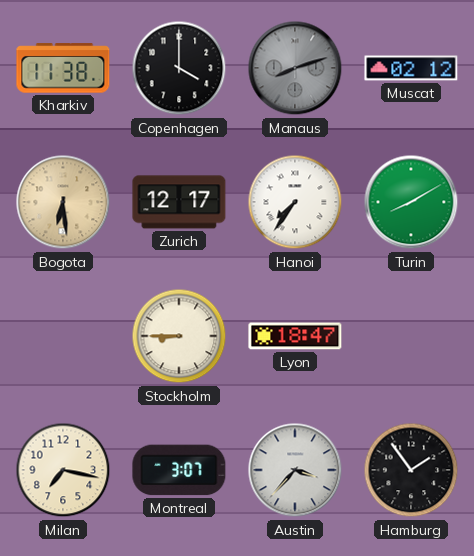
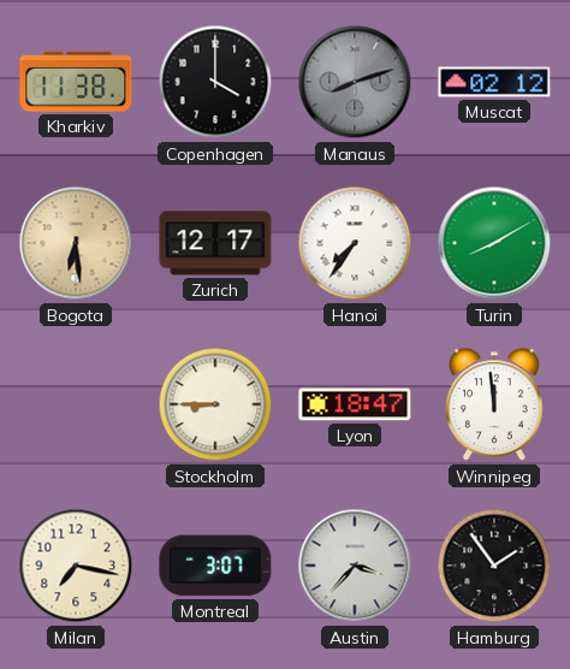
Winnipeg: none -> 11:59 (494, 405)
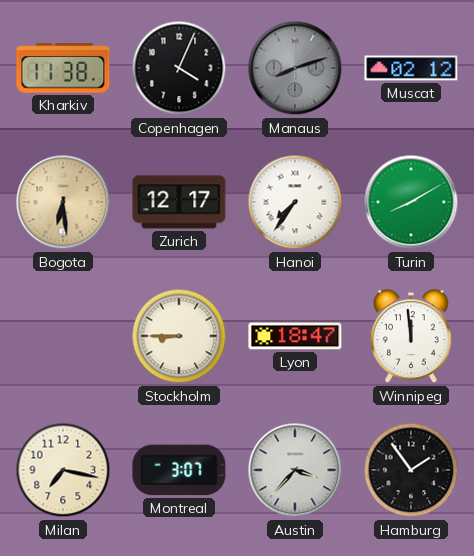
Copenhagen: 4:00 -> 4:04 (179, 68)
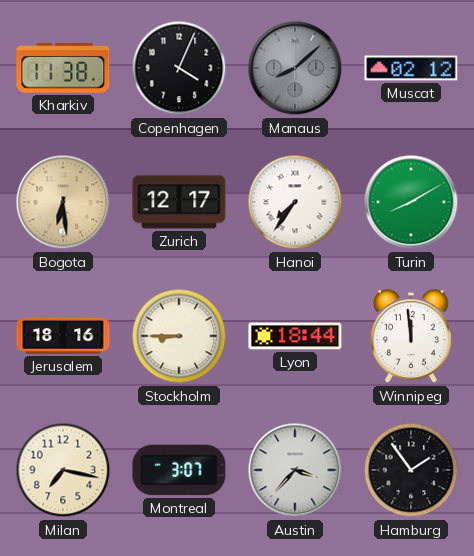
Manaus: 8:12 -> 8:08 (295, 68)
Jerusalem: none -> 18:16 (63, 336)
Lyon: 18:47 -> 18:44 (295, 336)
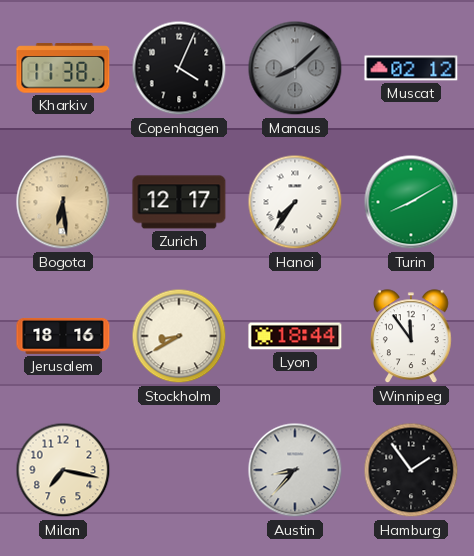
Stockholm: 8:45 -> 8:40 (179, 336)
Winnipeg: 11:59 -> 11:54 (411, 337)
Montreal: 3:07 -> none (179, 470)
Austin: 3:37 -> 8:37 (295, 470)
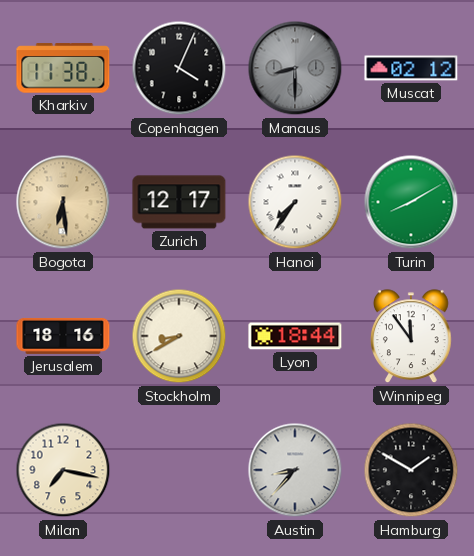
Manaus: 8:08 -> 8:30 (295, 68)
Hamburg: 1:54 -> 1:50 (411, 470)
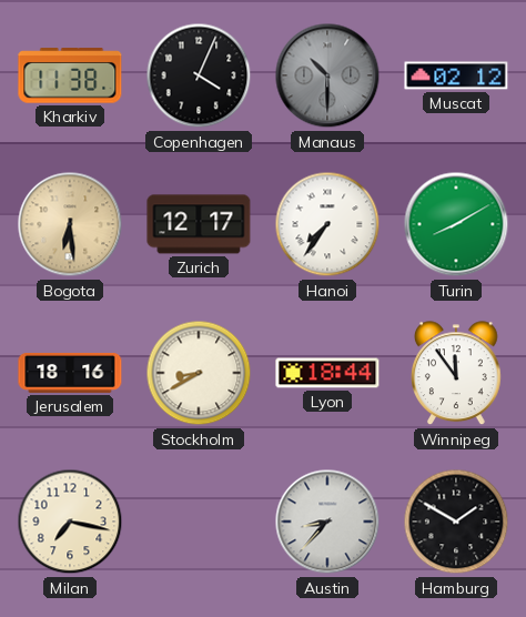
Manaus: 8:30 -> 10:30 (327, 75)
